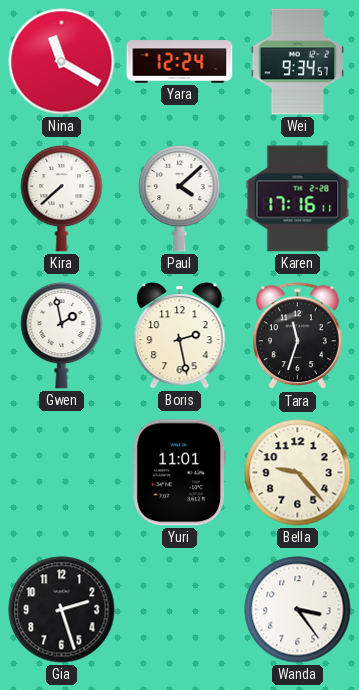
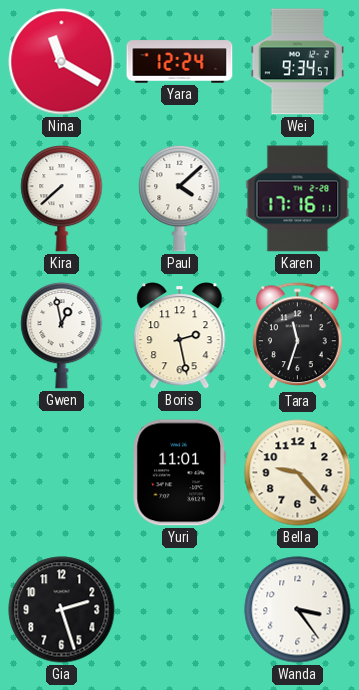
Gwen: 1:58 -> 12:58 (62, 335)
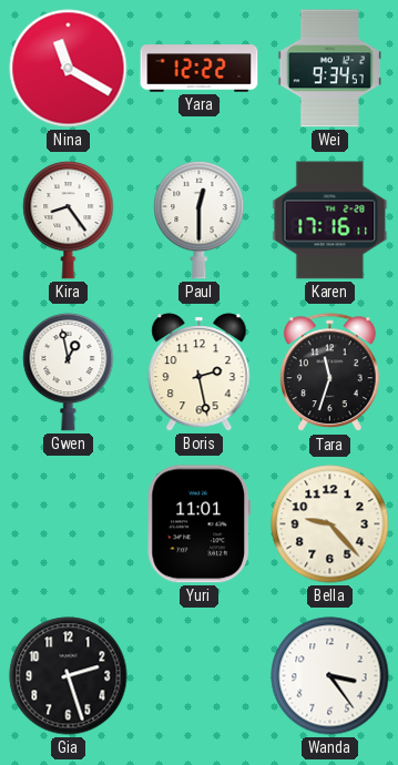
Yara: 12:24 -> 12:22 (200, 69)
Kira: 7:38 -> 8:24 (69, 220)
Paul: 4:08 -> 12:30 (200, 220)
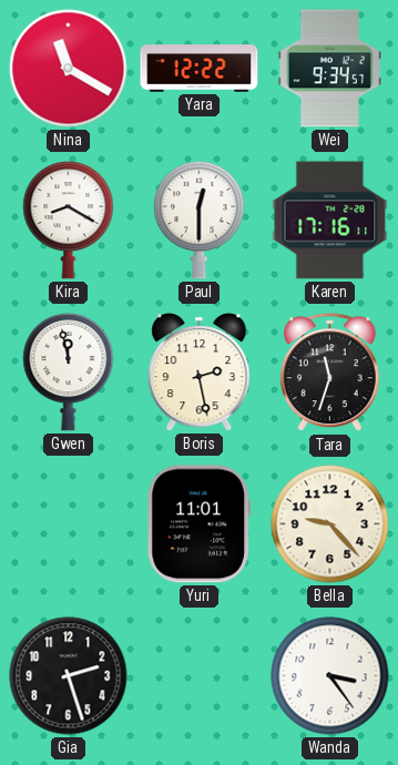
Kira: 8:24 -> 8:20 (69, 220)
Gwen: 12:58 -> 11:58 (69, 371)
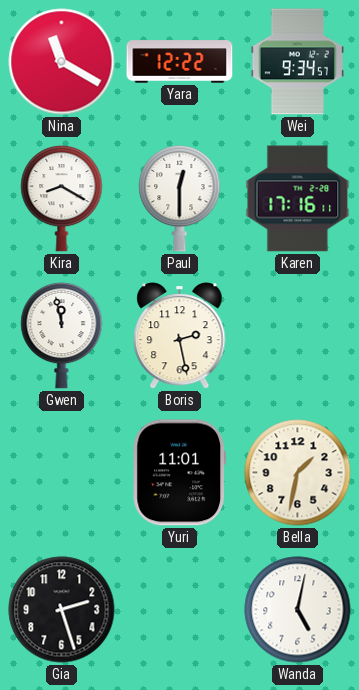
Tara: 11:33 -> none (330, 373)
Bella: 9:23 -> 1:32 (298, 473)
Wanda: 3:24 -> 5:02 (298, 610)
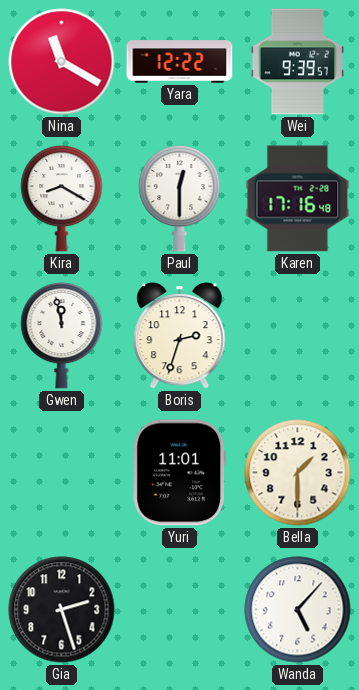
Wei: 9:34 -> 9:39 (297, 62)
Karen: 17:16:11 -> 17:16:48 (298, 199)
Boris: 2:28 -> 2:33 (180, 336)
Bella: 1:32 -> 1:30 (298, 473)
Wanda: 5:02 -> 5:07 (298, 610)
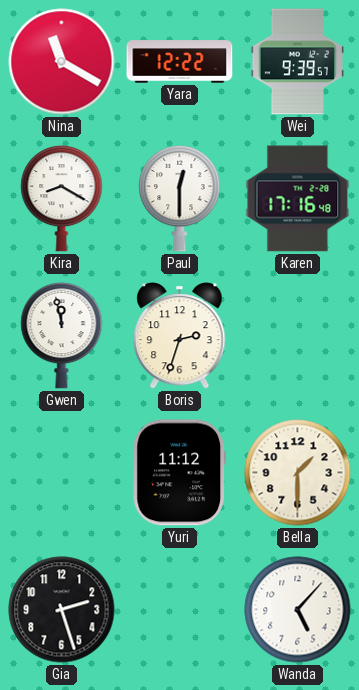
Yuri: 11:01 -> 11:12 (179, 473)
